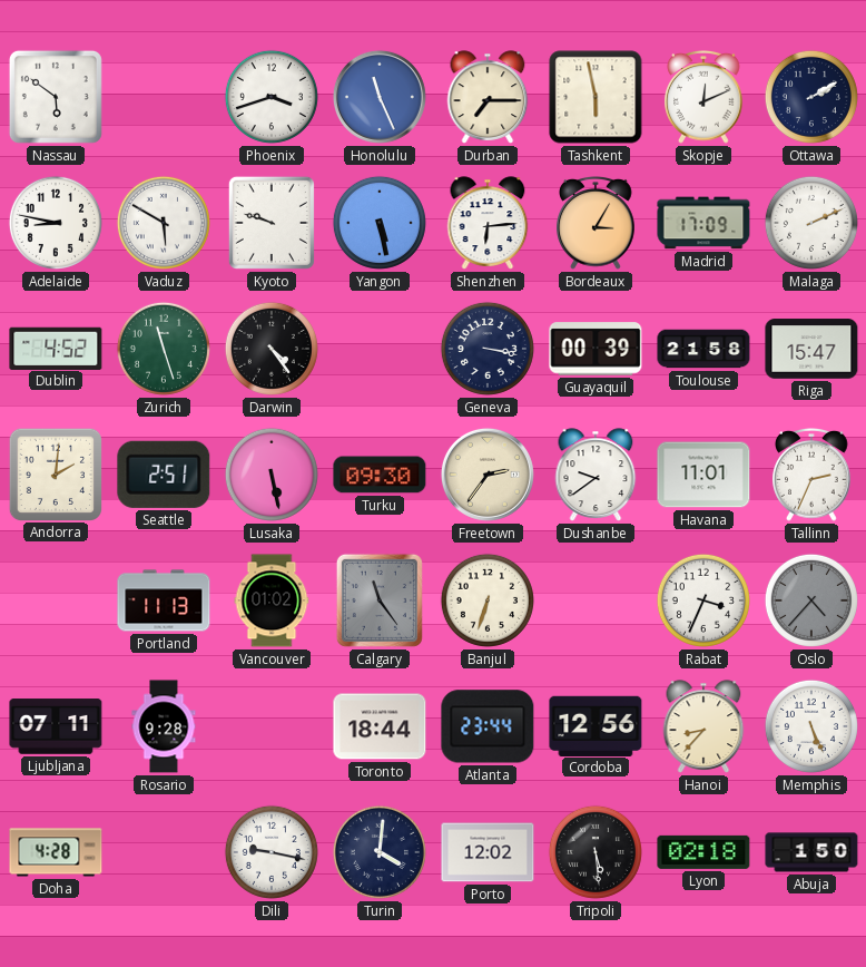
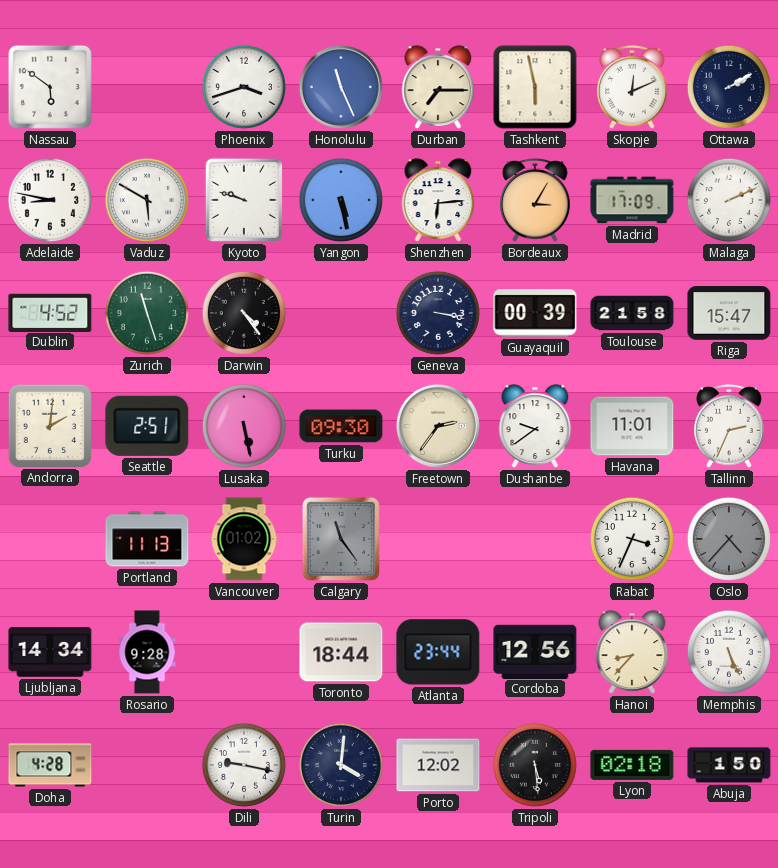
Banjul: 6:33 -> none (488, 600)
Ljubljana: 07:11 -> 14:34 (50, 652)
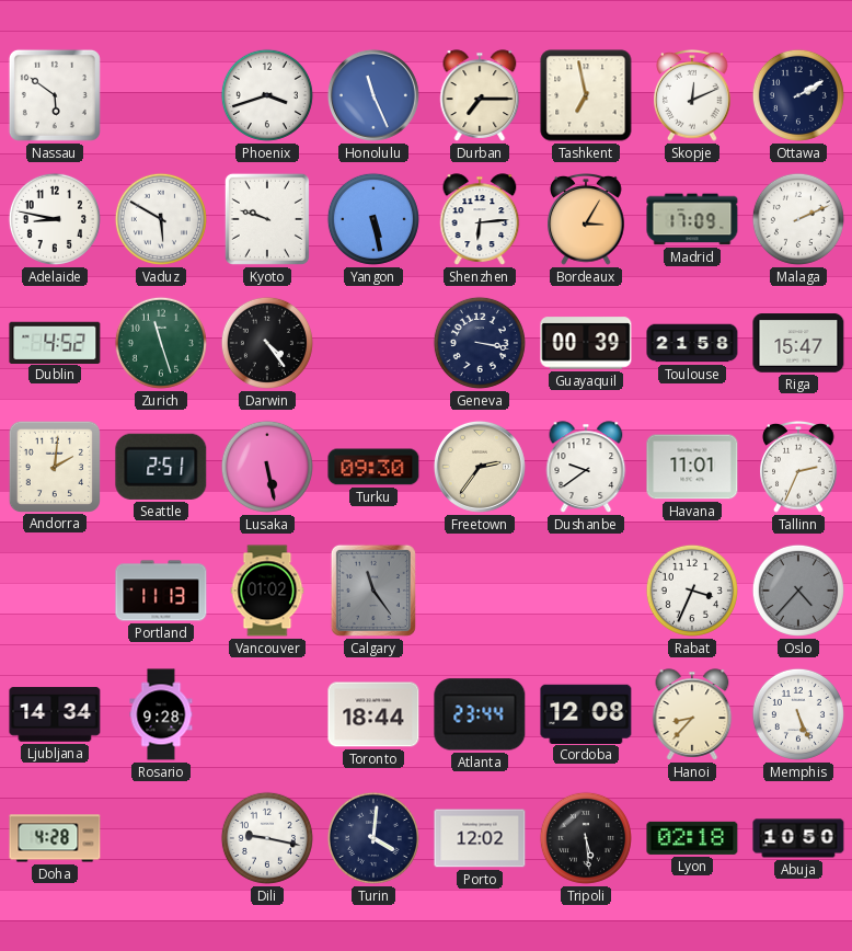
Tashkent: 5:58 -> 6:58 (586, 95)
Cordoba: 12:56 -> 12:08 (586, 713)
Abuja: 1:50 -> 10:50 (798, 838)
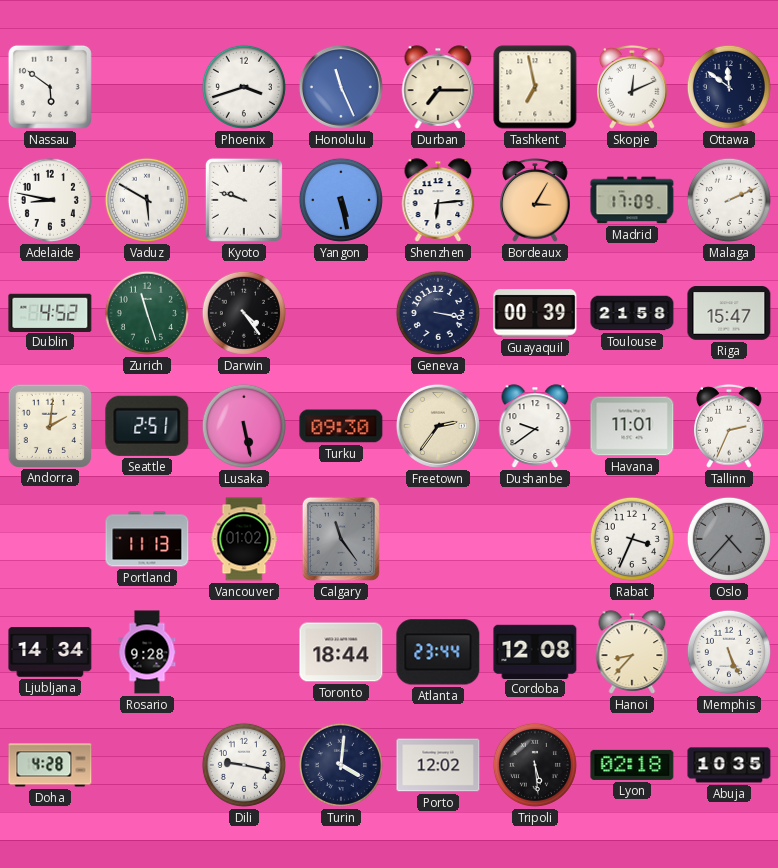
Ottawa: 2:10 -> 11:51 (729, 87)
Abuja: 10:50 -> 10:35 (729, 765)
